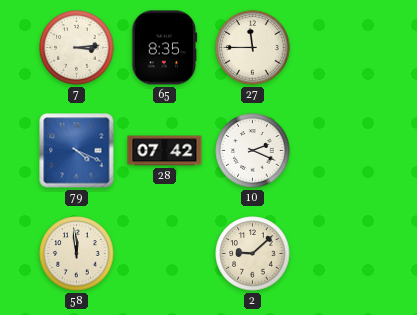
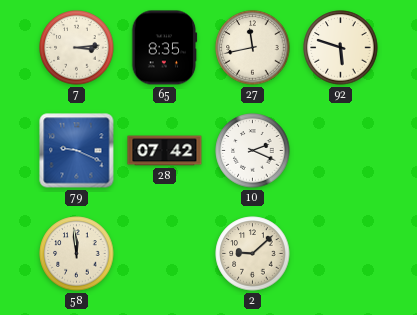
27: 11:45 -> 11:43 (253, 48)
92: none -> 5:48 (341, 48)
79: 4:19 -> 9:19 (77, 151)
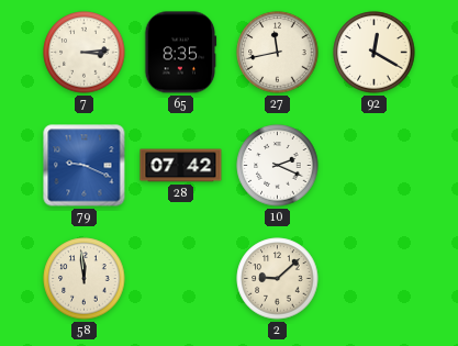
92: 5:48 -> 12:20 (375, 53)
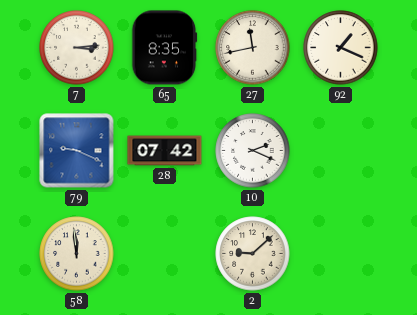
92: 12:20 -> 1:19 (341, 48)
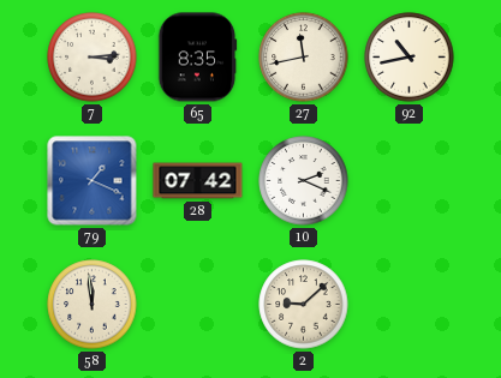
92: 1:19 -> 10:43 (410, 58)
79: 9:19 -> 1:19 (93, 181)
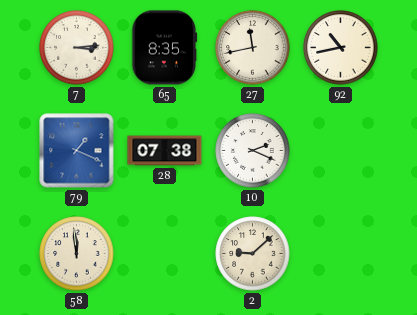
28: 07:42 -> 07:38 (165, 151)
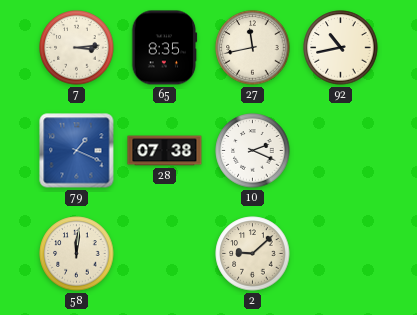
58: 11:59 -> 12:01 (77, 254)
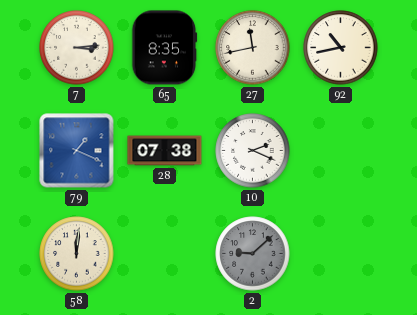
2 dial: cream -> grey (253, 254)
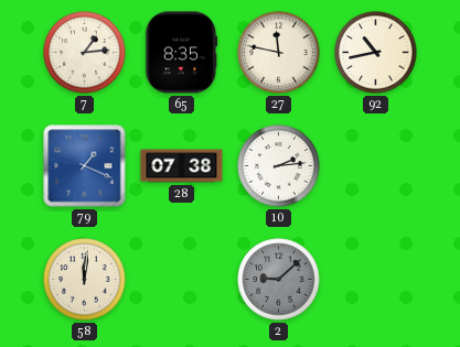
7: 3:14 -> 1:14 (85, 53)
27: 11:43 -> 11:47 (279, 53)
10: 2:19 -> 2:14 (279, 166)
